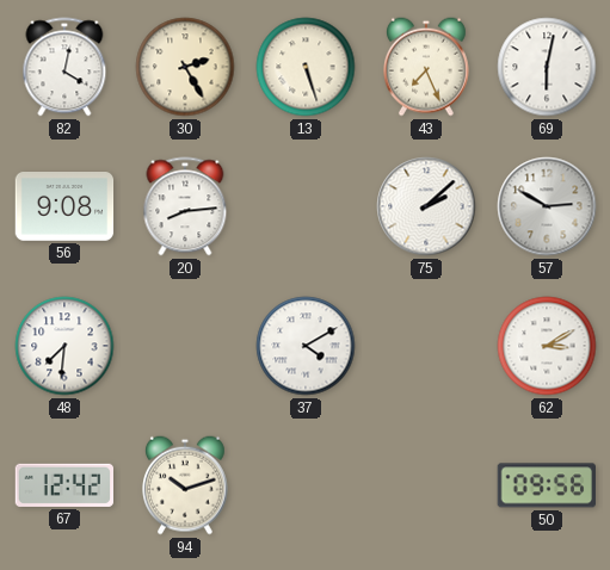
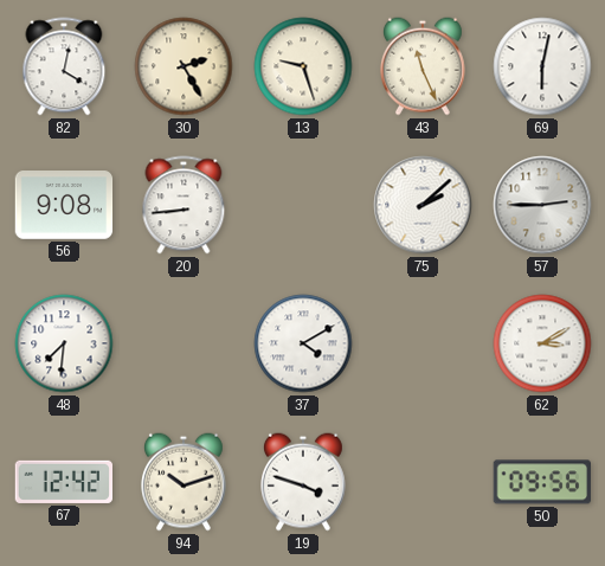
13: 5:27 -> 9:27 (303, 66)
43: 7:26 -> 11:26 (424, 66)
20: 8:14 -> 8:44 (184, 205)
57: 2:50 -> 2:45 (542, 205)
19: none -> 3:48 (304, 482)
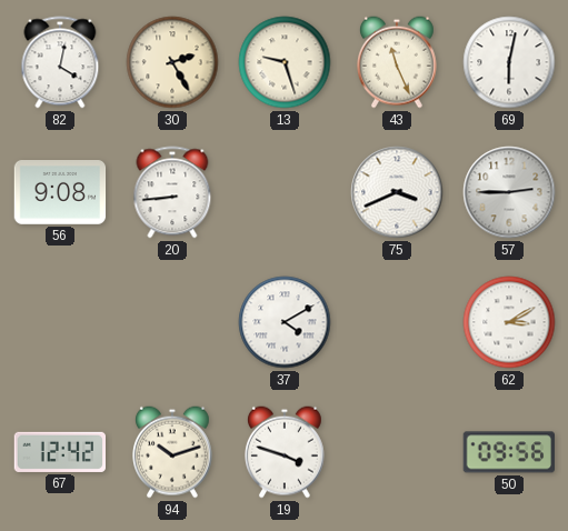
75: 2:08 -> 3:41 (397, 192)
48: 7:31 -> none (64, 343)
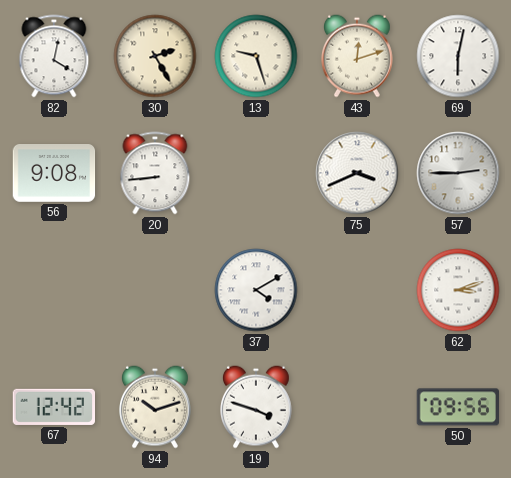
43: 11:26 -> 12:12 (358, 56)
62: 3:10 -> 3:12 (458, 290)
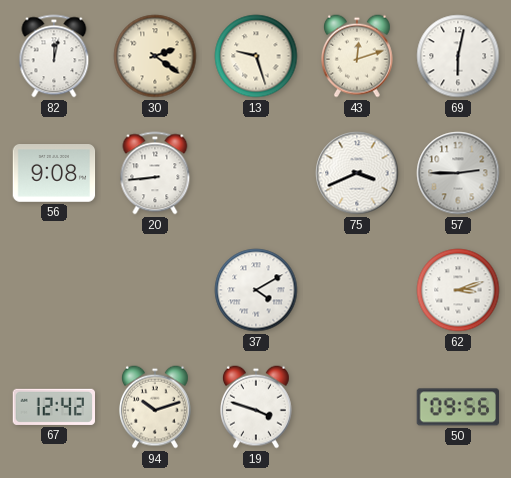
82: 4:02 -> 12:02 (54, 56)
30: 2:25 -> 2:21 (155, 56)
